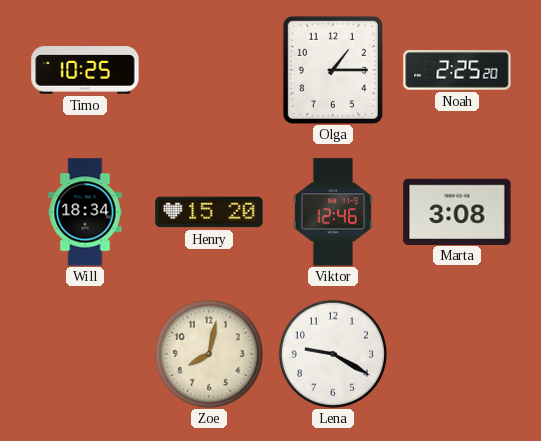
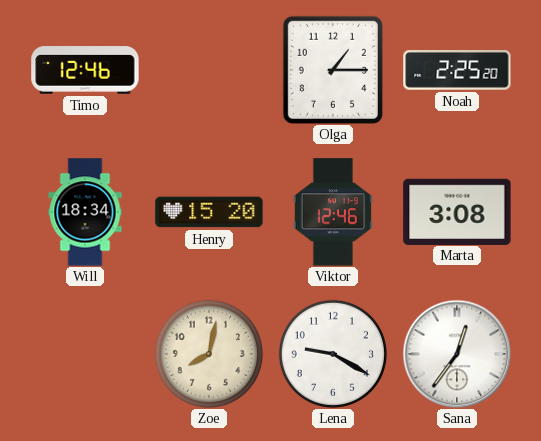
Timo: 10:25 -> 12:46 (85, 70)
Sana: none -> 12:36 (457, 354)
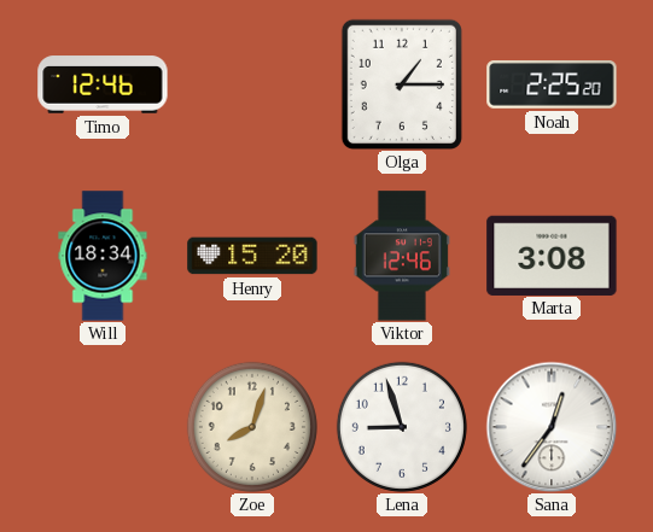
Zoe: 8:02 -> 8:03 (252, 427)
Lena: 9:20 -> 8:57 (402, 427)
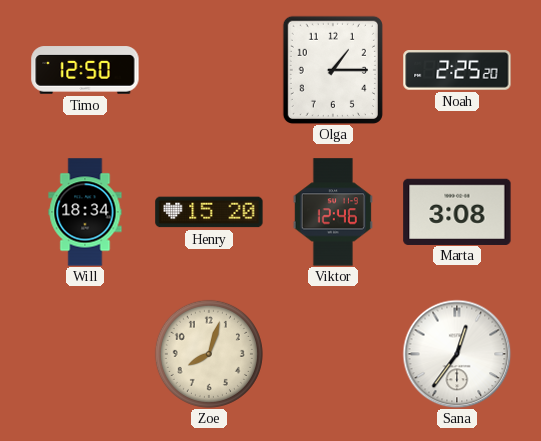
Timo: 12:46 -> 12:50 (85, 70)
Lena: 8:57 -> none (402, 427)
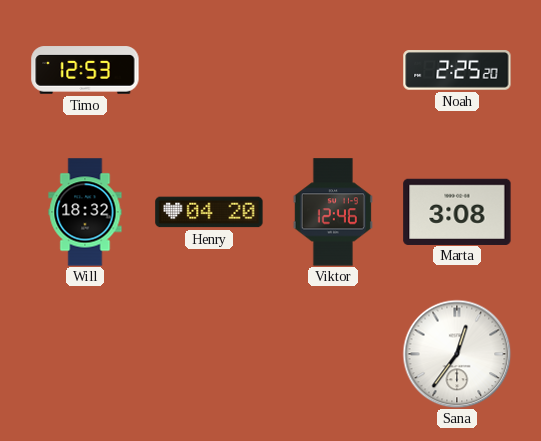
Timo: 12:50 -> 12:53 (85, 70)
Olga: 1:15 -> none (333, 70)
Will: 18:34 -> 18:32 (85, 212)
Henry: 15:20 -> 04:20 (209, 212)
Zoe: 8:03 -> none (209, 354)
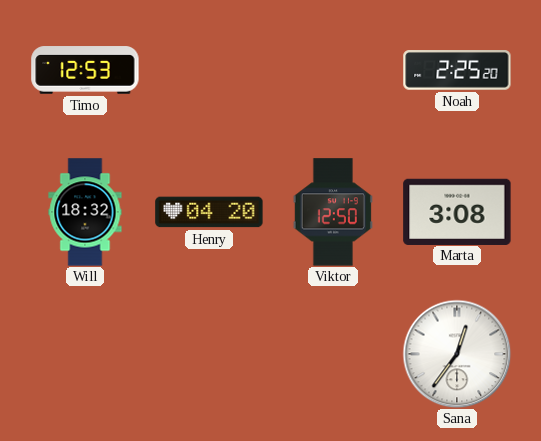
Viktor: 12:46 -> 12:50 (333, 212)
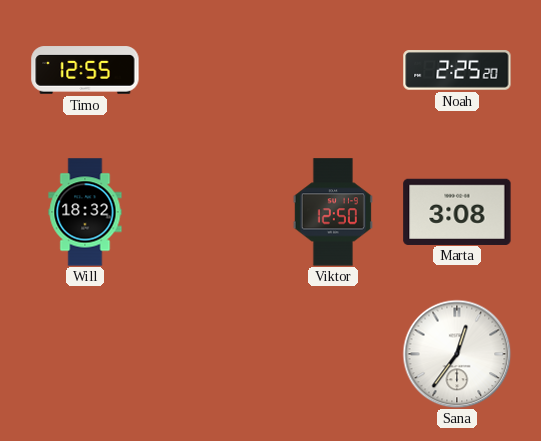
Timo: 12:53 -> 12:55 (85, 70)
Henry: 04:20 -> none (209, 212)
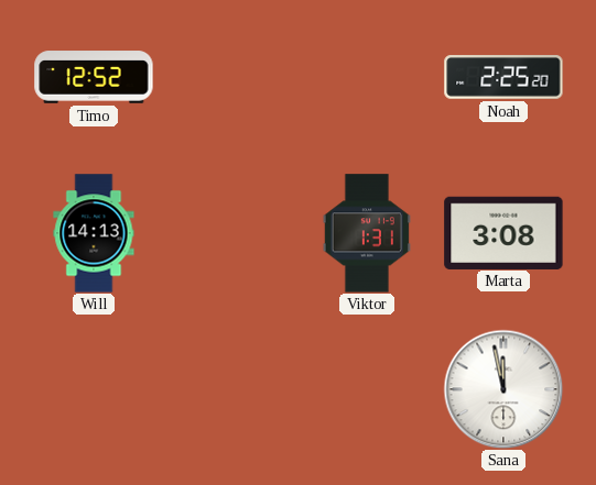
Timo: 12:55 -> 12:52 (94, 77)
Will: 18:32 -> 14:13 (94, 233)
Viktor: 12:50 -> 1:31 (367, 233)
Sana: 12:36 -> 11:58 (503, 389)
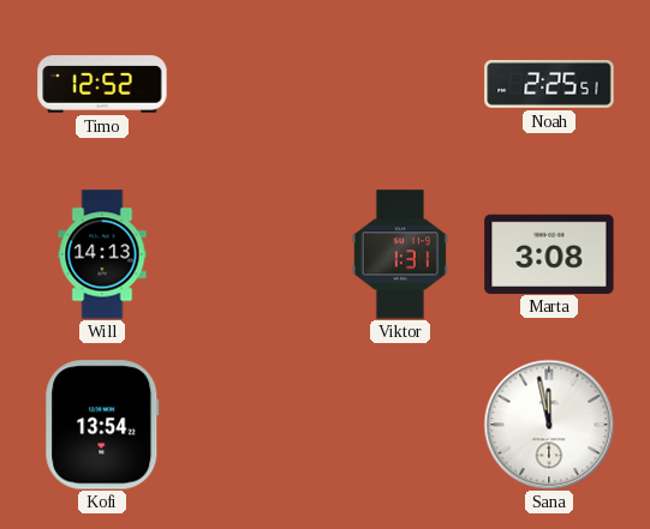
Noah: 2:25:20 -> 2:25:51 (549, 84)
Kofi: none -> 13:54 (102, 425)
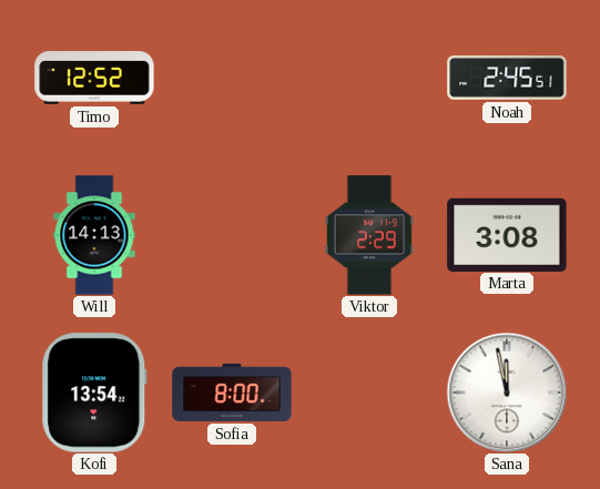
Noah: 2:25 -> 2:45 (507, 78)
Viktor: 1:31 -> 2:29 (369, 235)
Sofia: none -> 8:00 (232, 393)
